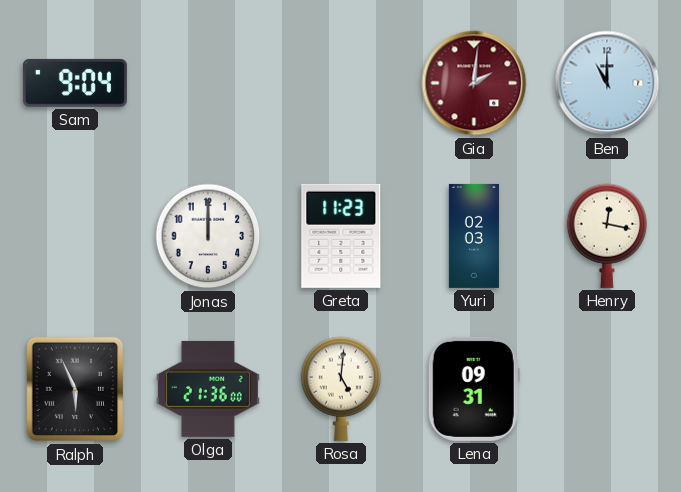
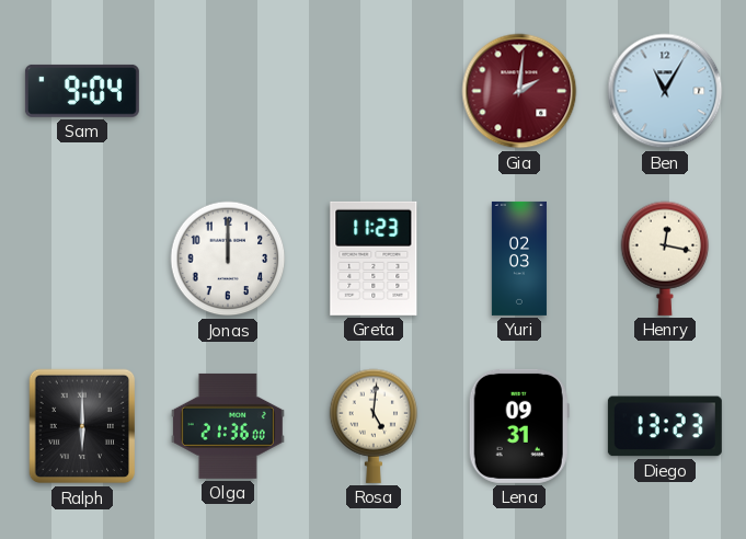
Ben: 11:00 -> 11:05 (665, 91)
Ralph: 5:56 -> 6:00 (82, 426)
Diego: none -> 13:23 (665, 426)
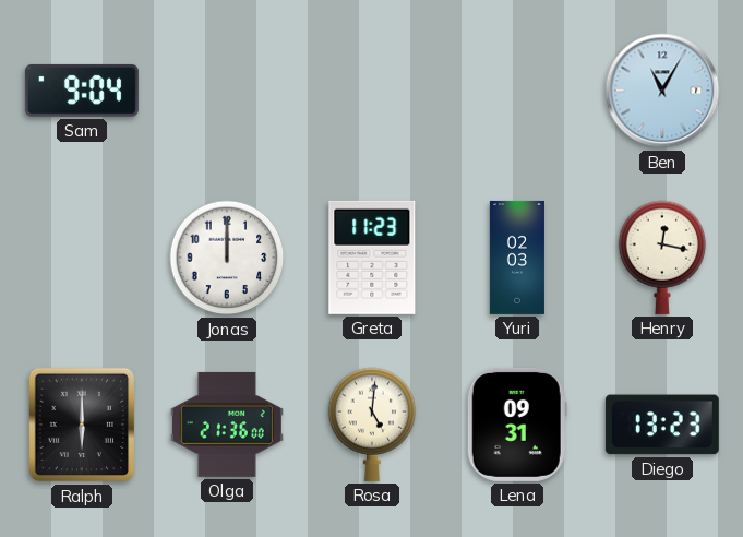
Gia: 2:01 -> none (519, 91)
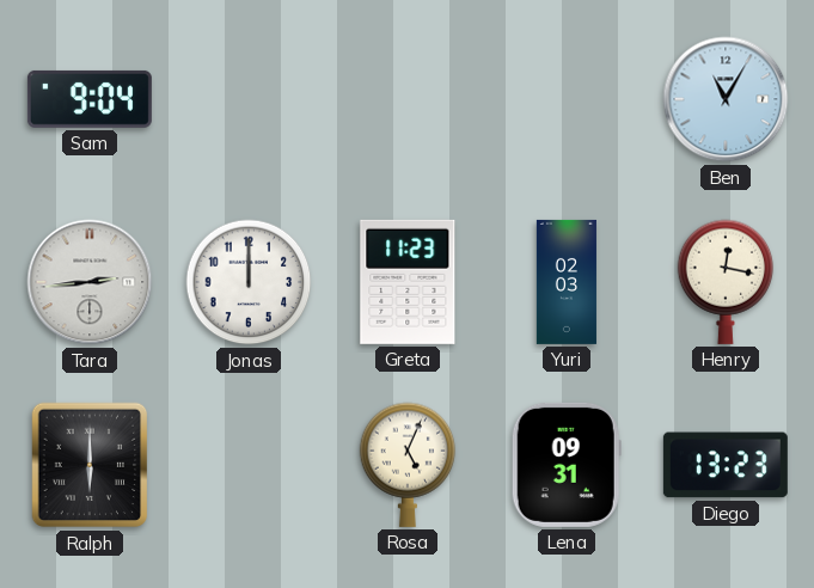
Tara: none -> 2:44 (90, 282)
Olga: 21:36 -> none (227, 425)
Rosa: 5:01 -> 5:04 (408, 465)
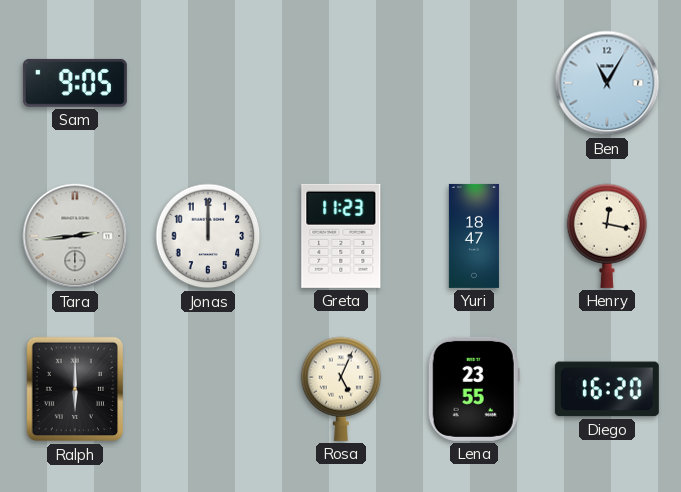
Sam: 9:04 -> 9:05 (75, 83)
Yuri: 02:03 -> 18:47 (474, 236)
Lena: 09:31 -> 23:55 (474, 389)
Diego: 13:23 -> 16:20 (607, 389)
